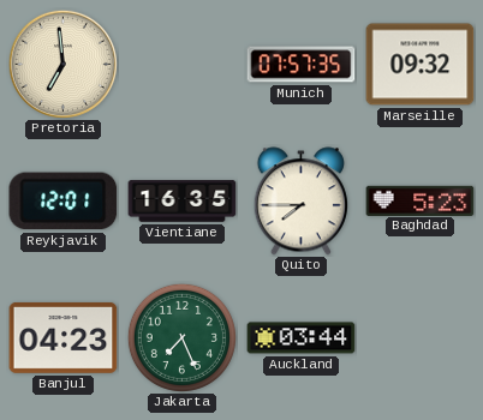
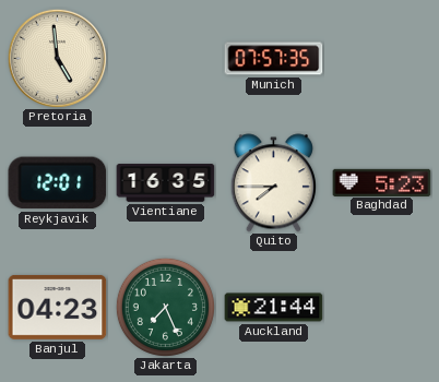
Pretoria: 6:59 -> 4:59 (57, 58)
Marseille: 09:32 -> none (421, 65)
Auckland: 03:44 -> 21:44 (274, 308)
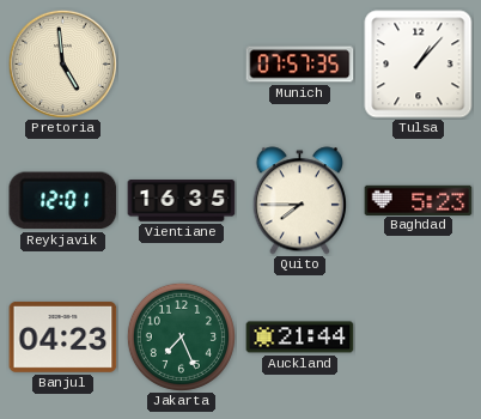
Tulsa: none -> 1:07 (419, 65)
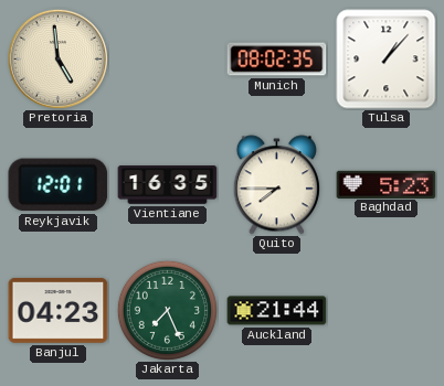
Munich: 07:57 -> 08:02 (277, 60)
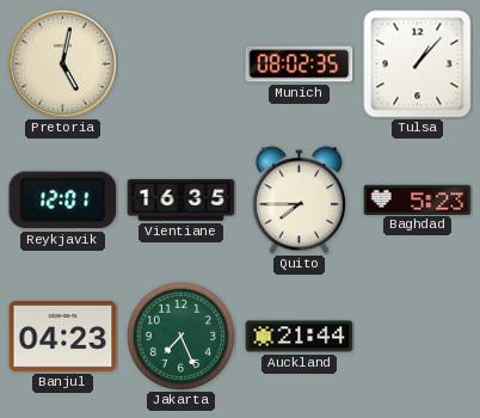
Pretoria: 4:59 -> 5:02 (62, 63)
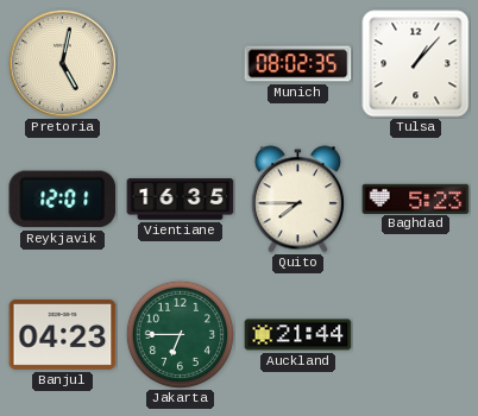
Jakarta: 7:26 -> 6:45 (180, 334)
